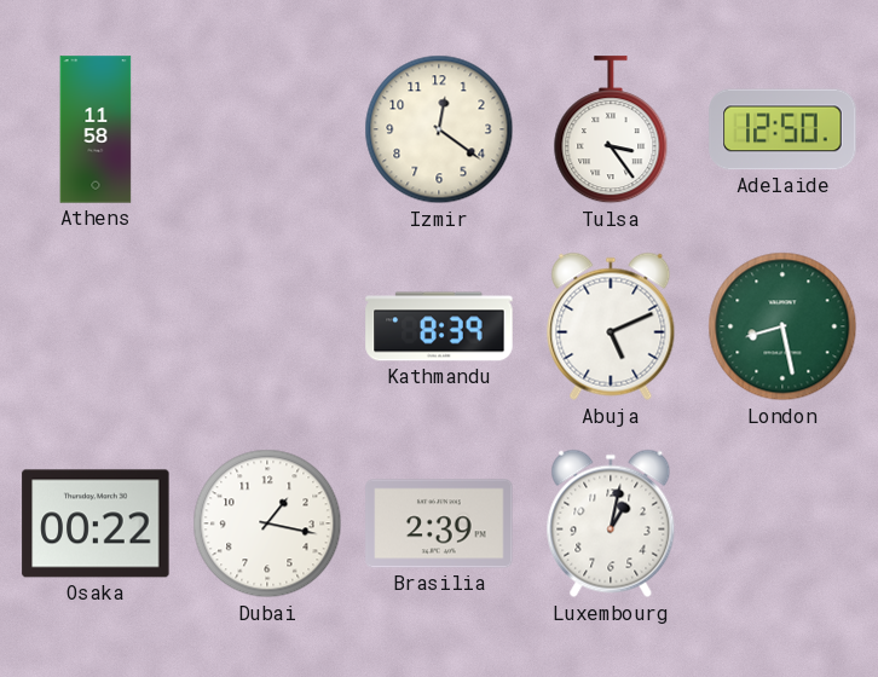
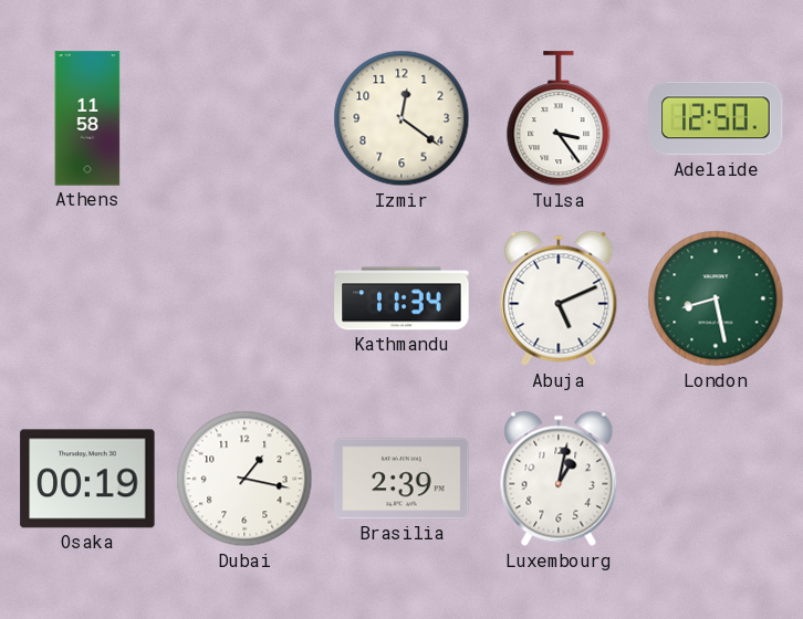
Kathmandu: 8:39 -> 11:34 (401, 298)
Osaka: 00:22 -> 00:19 (87, 479)
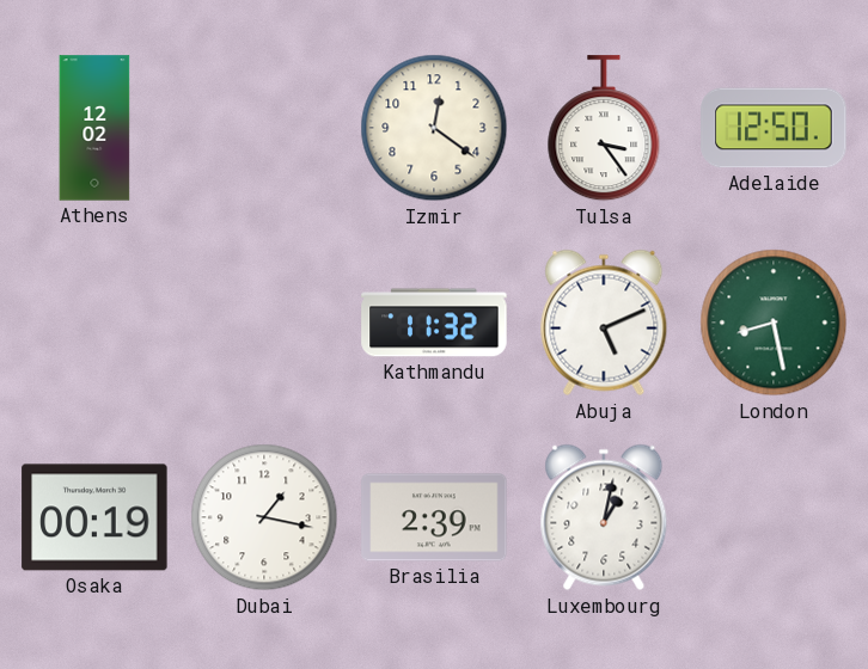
Athens: 11:58 -> 12:02 (94, 128)
Kathmandu: 11:34 -> 11:32 (434, 323)
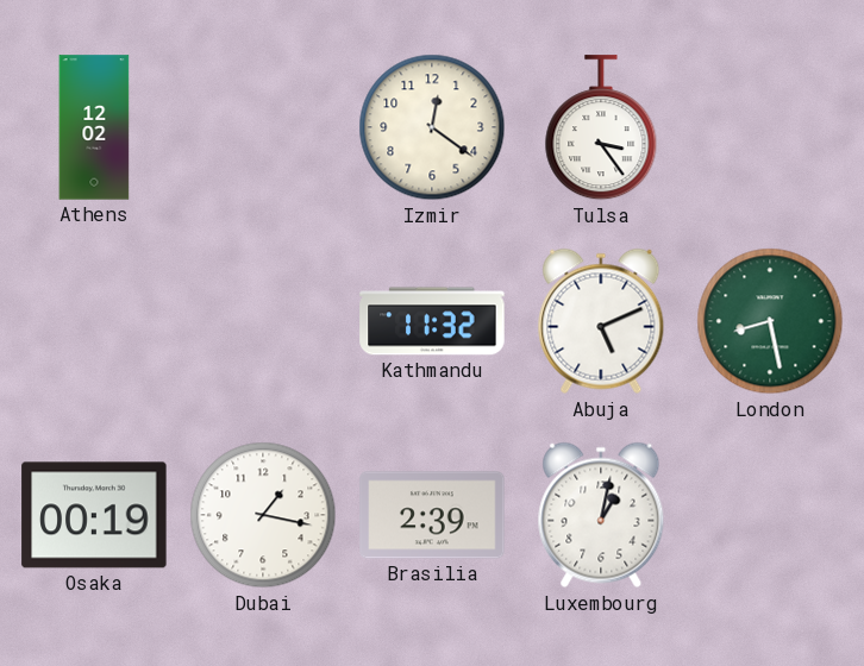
Adelaide: 12:50 -> none (774, 128)
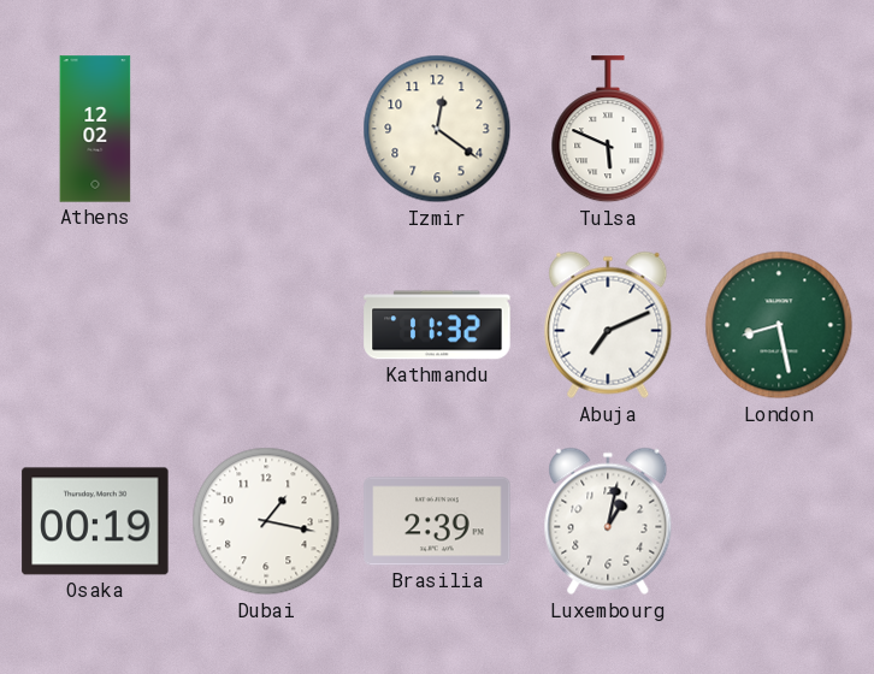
Tulsa: 3:24 -> 5:49 (608, 130)
Abuja: 5:11 -> 7:11 (608, 325)
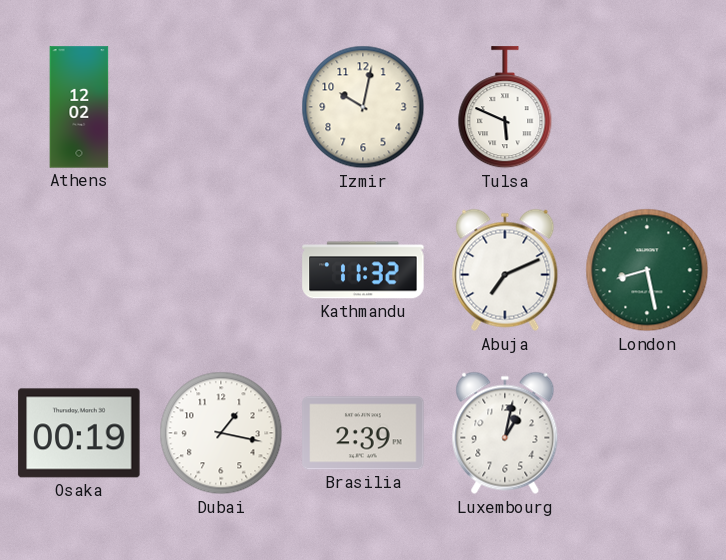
Izmir: 12:21 -> 10:02 (363, 107)
